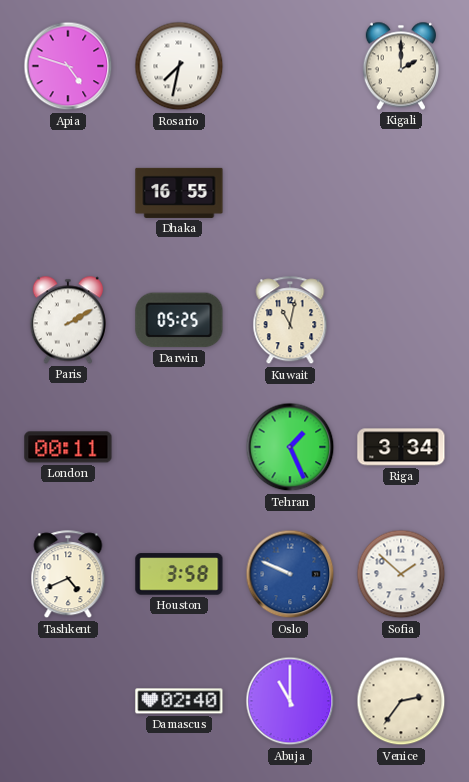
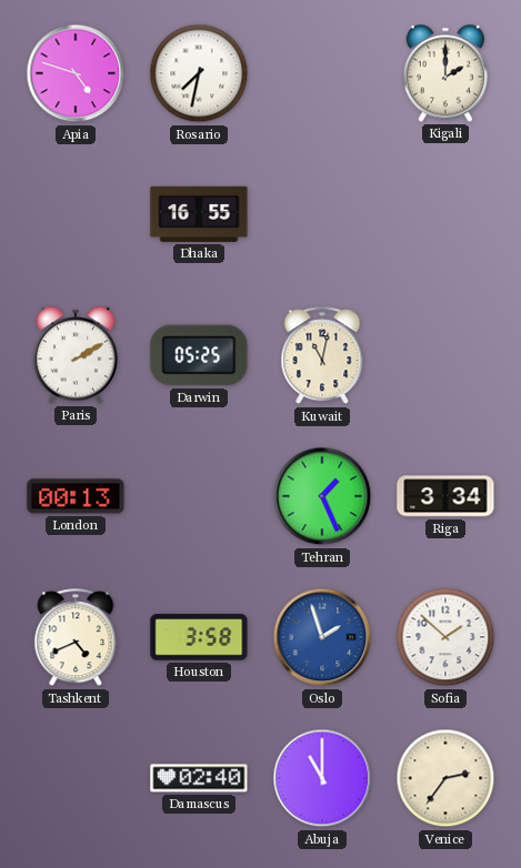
London: 00:11 -> 00:13 (76, 496)
Oslo: 9:49 -> 1:57 (322, 637)
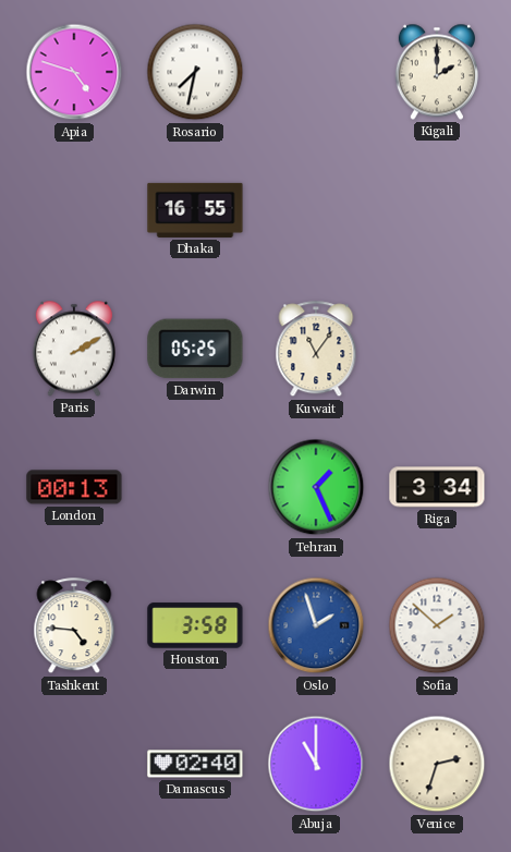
Kuwait: 11:02 -> 11:06 (316, 350)
Tashkent: 4:41 -> 4:46 (74, 626)
Venice: 2:36 -> 2:33 (437, 764)
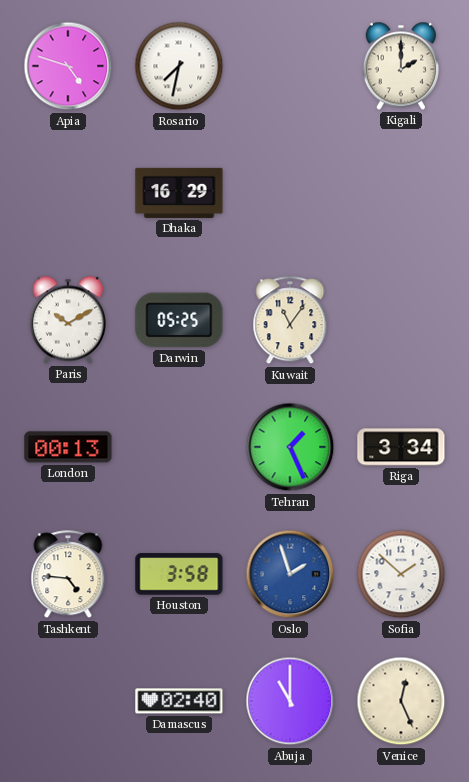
Dhaka: 16:55 -> 16:29 (179, 193)
Paris: 2:10 -> 10:10 (68, 320)
Venice: 2:33 -> 12:26 (401, 701)
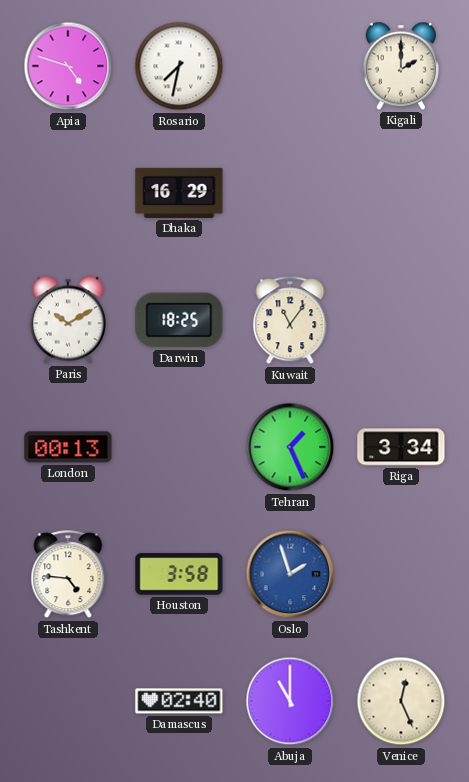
Darwin: 05:25 -> 18:25 (179, 320)
Sofia: 1:52 -> none (401, 574)
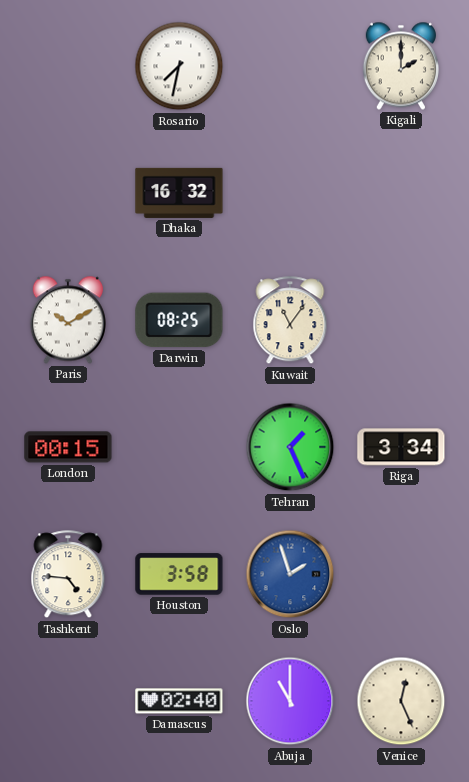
Apia: 4:48 -> none (68, 66)
Dhaka: 16:29 -> 16:32 (179, 193)
Darwin: 18:25 -> 08:25 (179, 320)
London: 00:13 -> 00:15 (68, 447)
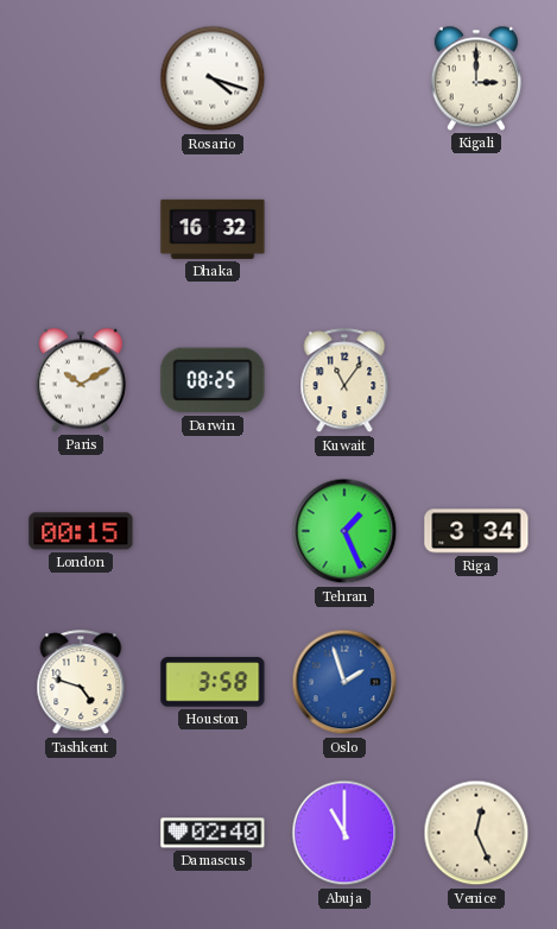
Rosario: 7:32 -> 4:18 (213, 78)
Kigali: 2:00 -> 3:00 (476, 78)
Tashkent: 4:46 -> 4:48 (81, 683)
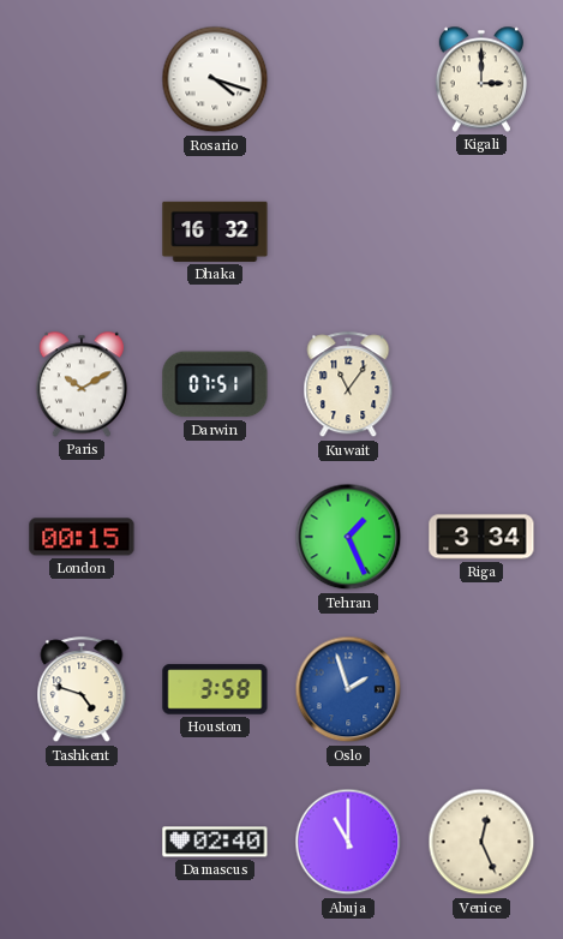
Darwin: 08:25 -> 07:51 (215, 384)
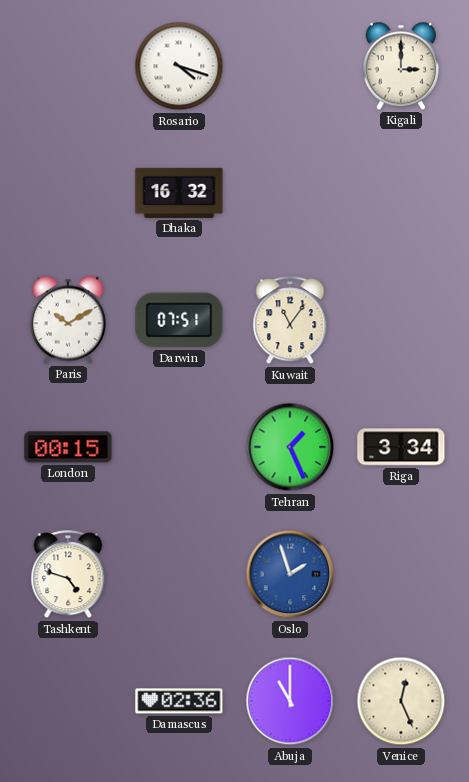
Houston: 3:58 -> none (215, 689)
Damascus: 02:40 -> 02:36 (179, 701)
